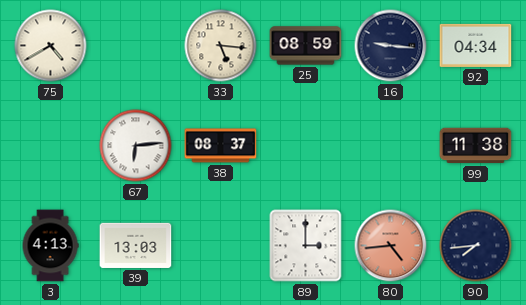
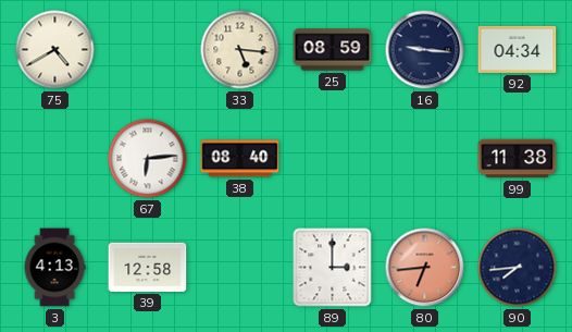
38: 08:37 -> 08:40 (240, 159)
39: 13:03 -> 12:58 (148, 267)
80: 4:44 -> 6:44 (425, 268)
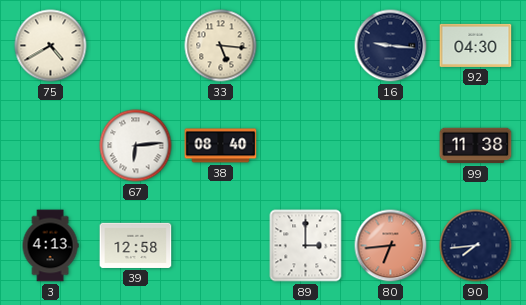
25: 08:59 -> none (333, 50)
92: 04:34 -> 04:30 (476, 45)
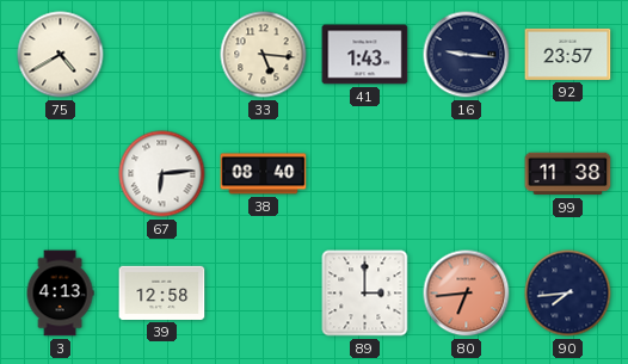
41: none -> 1:43 (365, 55)
92: 04:30 -> 23:57 (568, 54)
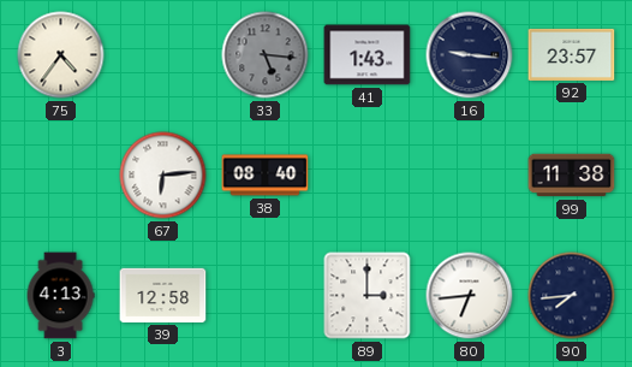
75: 4:40 -> 4:36 (61, 55)
33 dial: cream -> grey (266, 55)
80 dial: salmon -> white (470, 296)
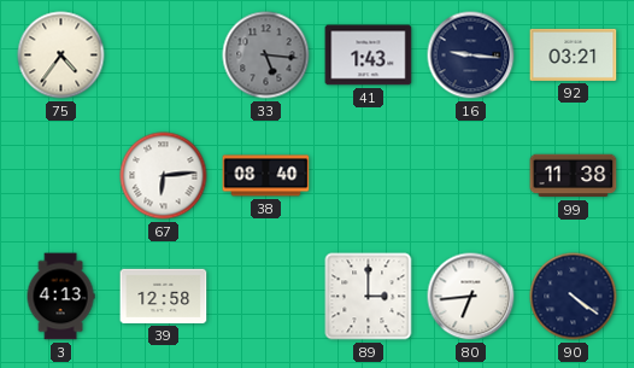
92: 23:57 -> 03:21 (574, 54)
90: 7:44 -> 4:21 (574, 297)
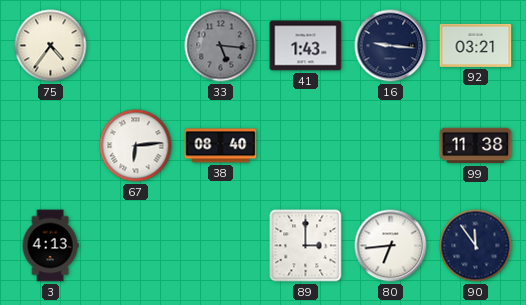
39: 12:58 -> none (164, 296)
90: 4:21 -> 11:54 (476, 246)
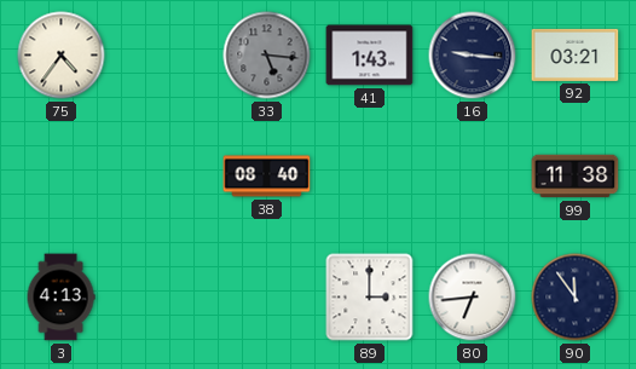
67: 6:14 -> none (136, 146)
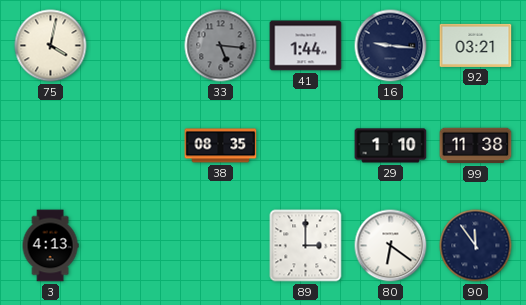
75: 4:36 -> 4:02 (51, 46)
41: 1:43 -> 1:44 (306, 46)
38: 08:40 -> 08:35 (221, 146)
29: none -> 1:10 (391, 146)
80: 6:44 -> 6:21 (391, 246)
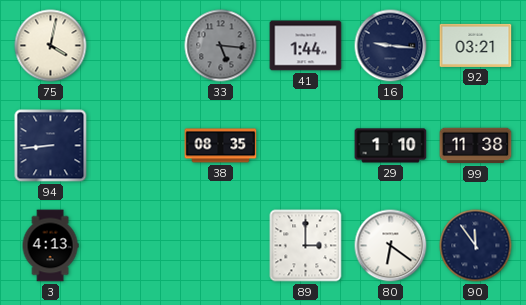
94: none -> 8:44 (51, 146)
